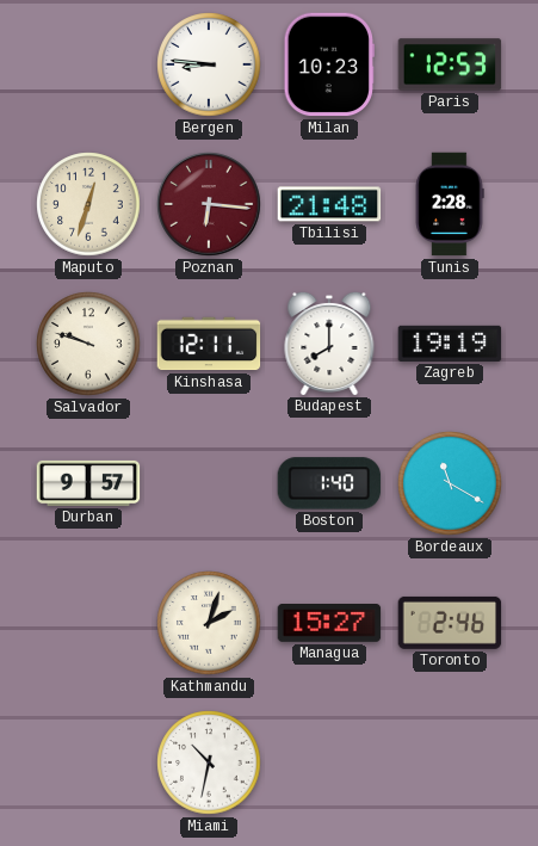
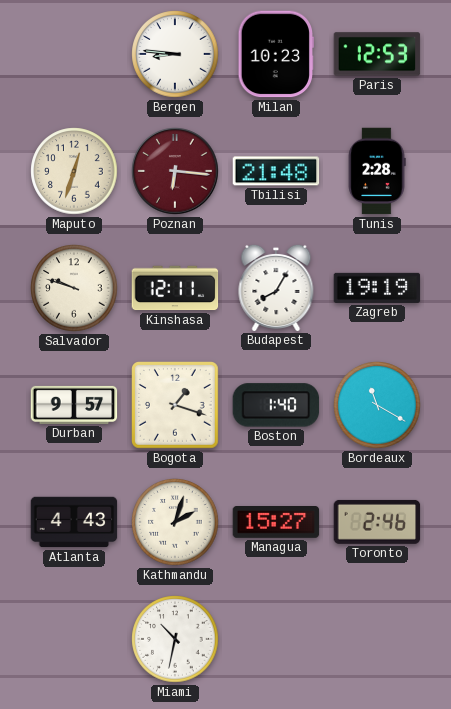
Budapest: 8:00 -> 8:05 (276, 287)
Bogota: none -> 1:18 (176, 406)
Atlanta: none -> 4:43 (74, 522)
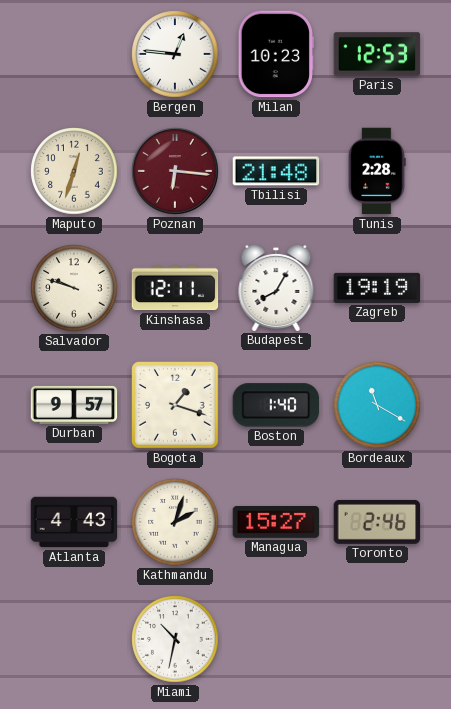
Bergen: 8:46 -> 12:46 (175, 54)
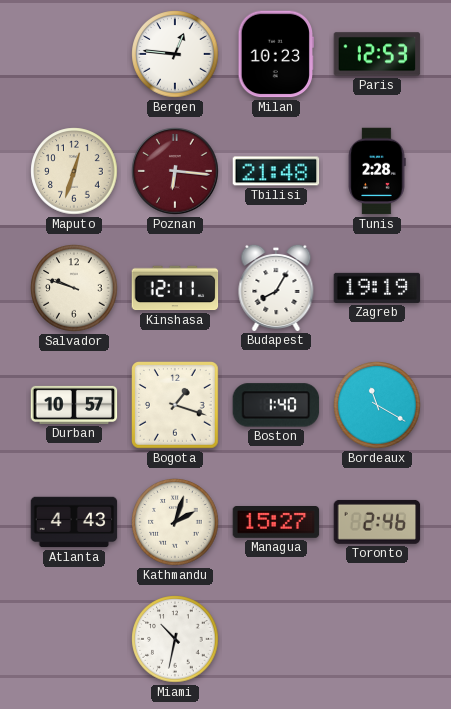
Durban: 9:57 -> 10:57 (74, 405)
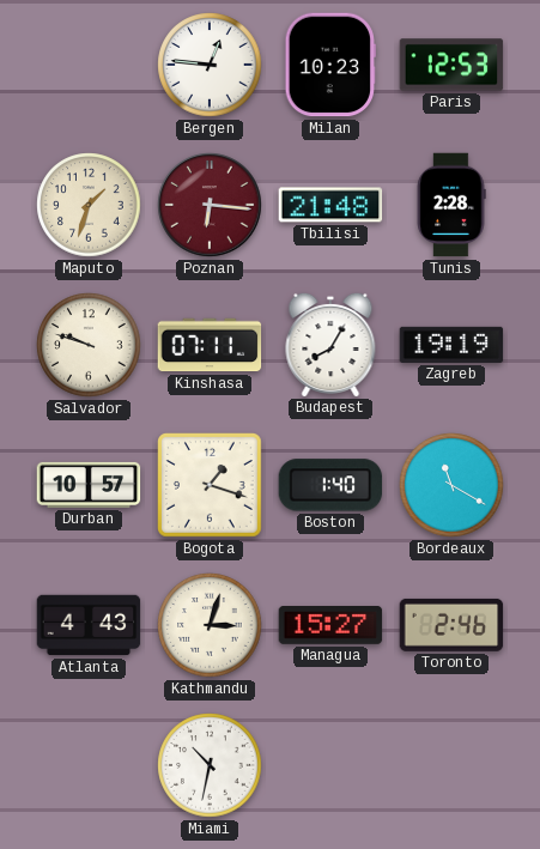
Maputo: 12:33 -> 1:33 (89, 205)
Kinshasa: 12:11 -> 07:11 (210, 345)
Kathmandu: 2:03 -> 3:03 (210, 625)
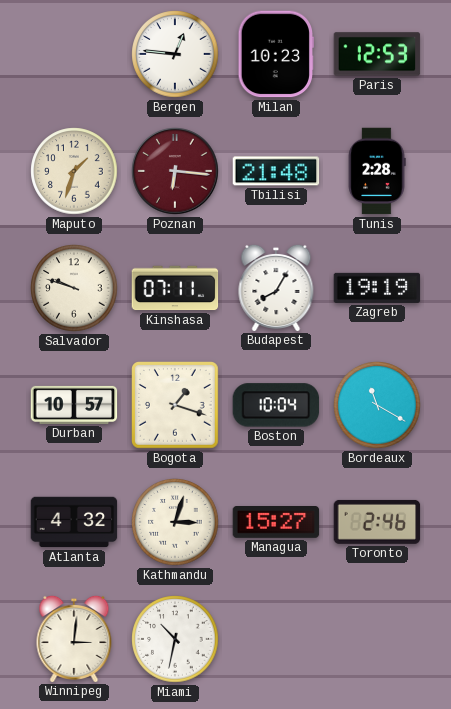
Boston: 1:40 -> 10:04 (276, 405)
Atlanta: 4:43 -> 4:32 (74, 522)
Winnipeg: none -> 3:01 (74, 638)
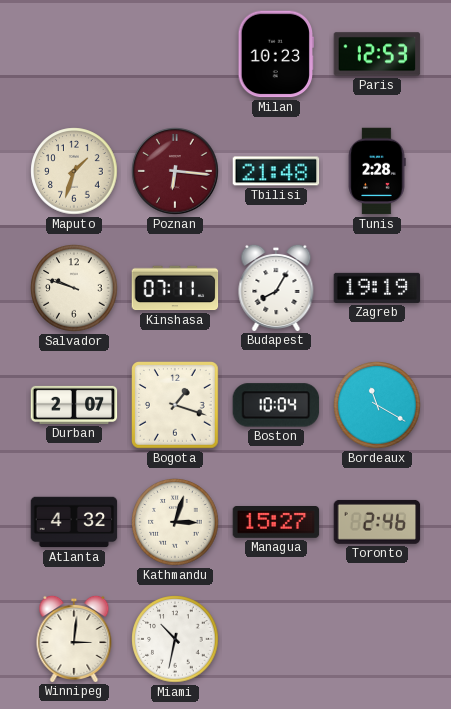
Bergen: 12:46 -> none (175, 54)
Durban: 10:57 -> 2:07 (74, 405)
